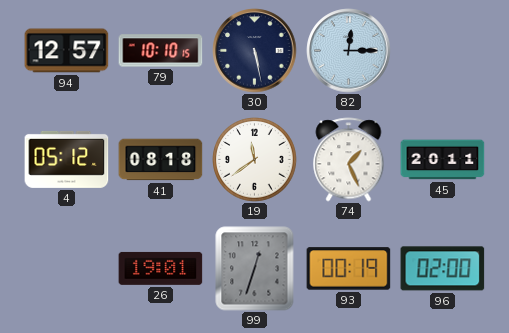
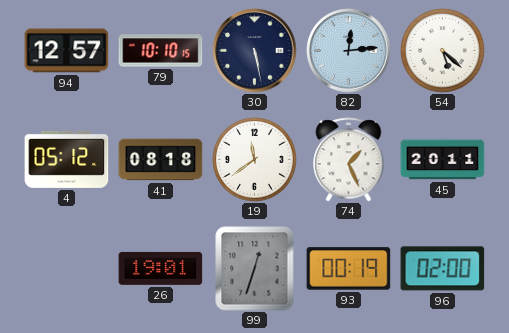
82: 12:15 -> 12:14 (349, 51)
54: none -> 5:22 (443, 51)
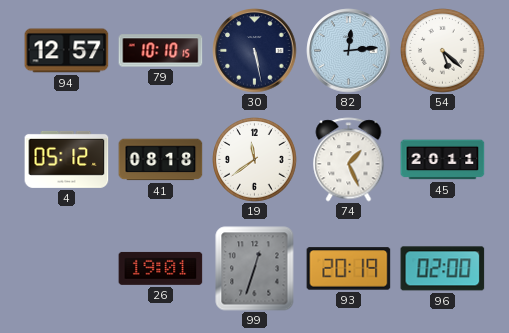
93: 00:19 -> 20:19 (349, 269)
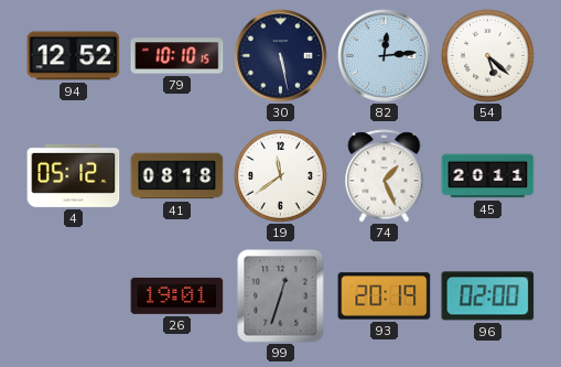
94: 12:57 -> 12:52 (74, 56)
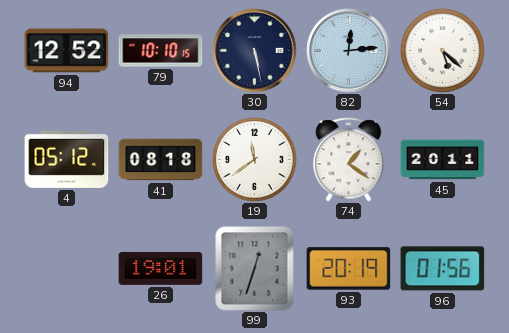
74: 1:26 -> 1:21 (349, 160)
96: 02:00 -> 01:56 (443, 269)
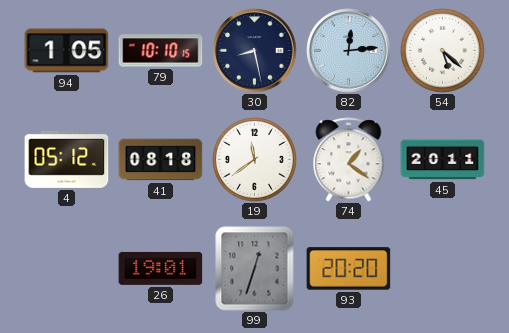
94: 12:52 -> 1:05 (67, 51)
30: 5:28 -> 8:28 (255, 51)
93: 20:19 -> 20:20 (349, 269)
96: 01:56 -> none (443, 269)
